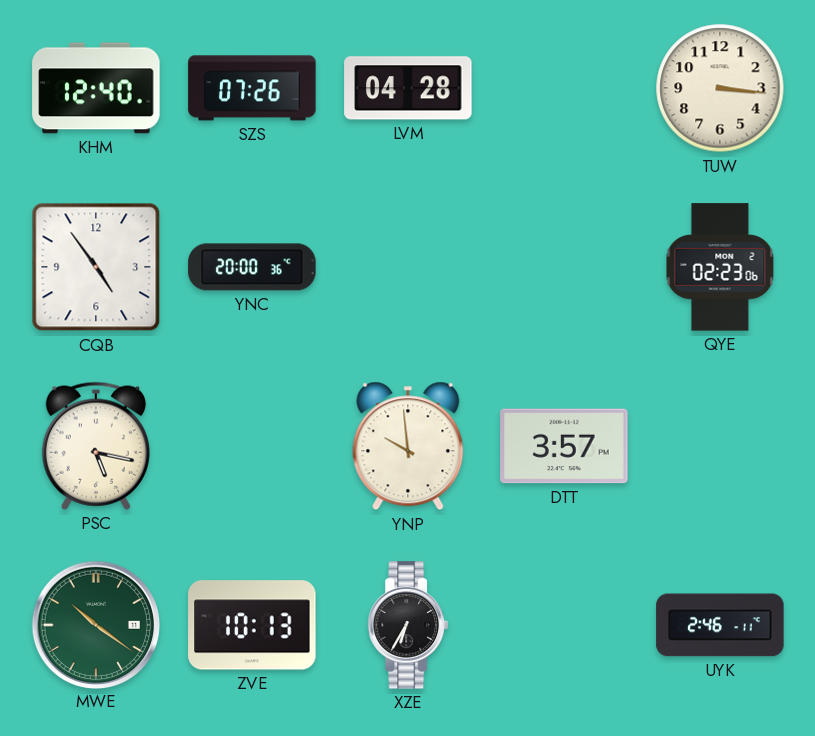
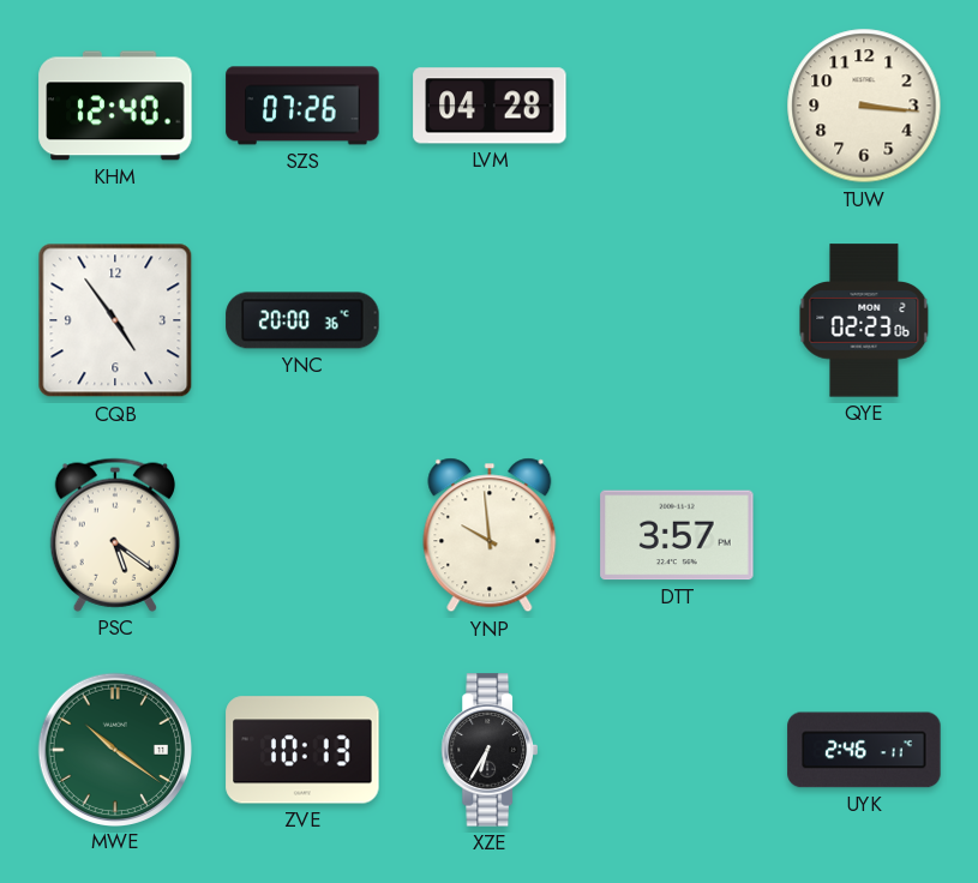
PSC: 5:17 -> 5:21 (115, 535)
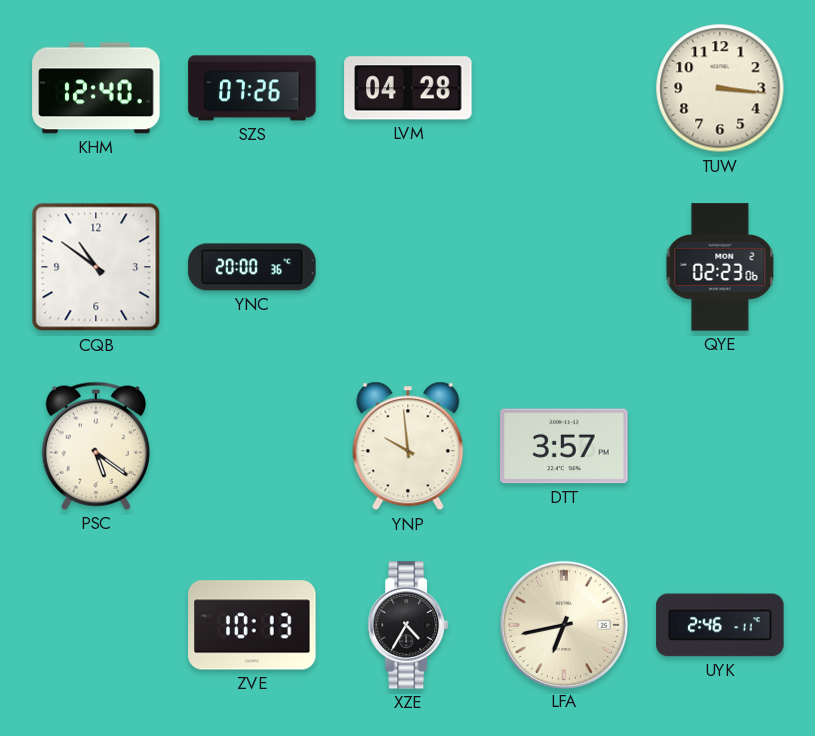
CQB: 4:54 -> 10:51 (96, 267)
MWE: 10:21 -> none (114, 749)
XZE: 6:35 -> 4:35 (408, 625)
LFA: none -> 6:43 (563, 624)
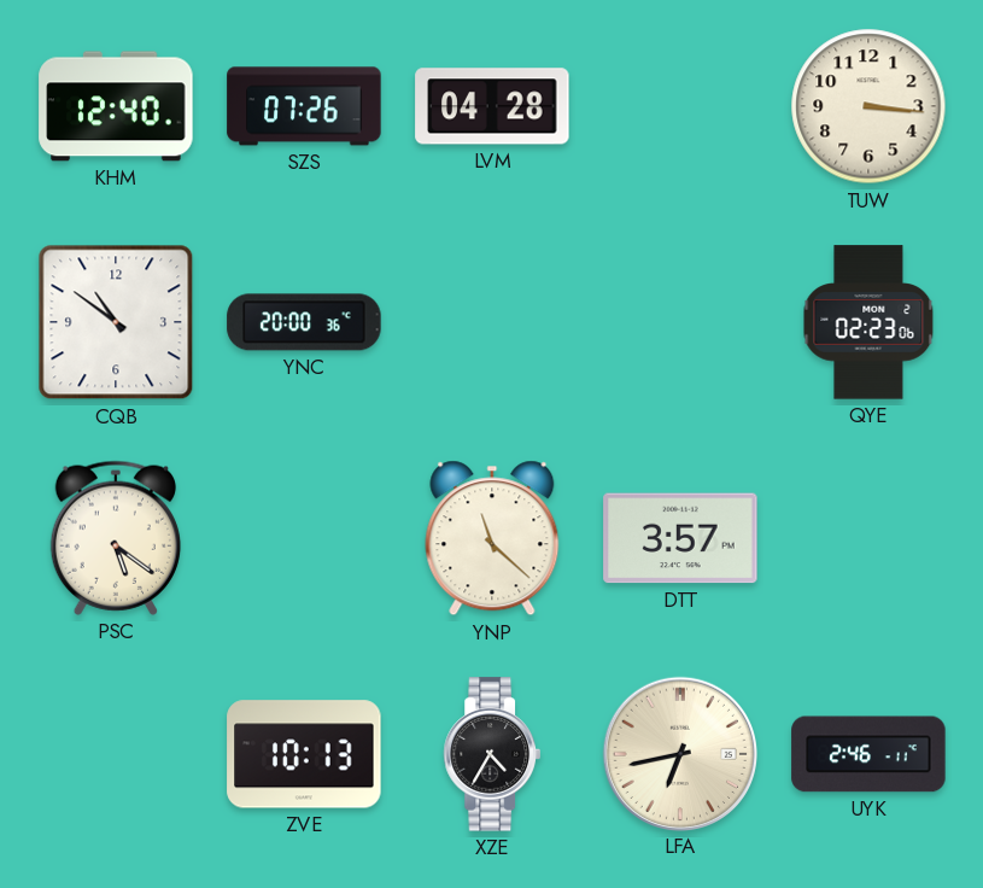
YNP: 9:59 -> 11:22 (492, 538)
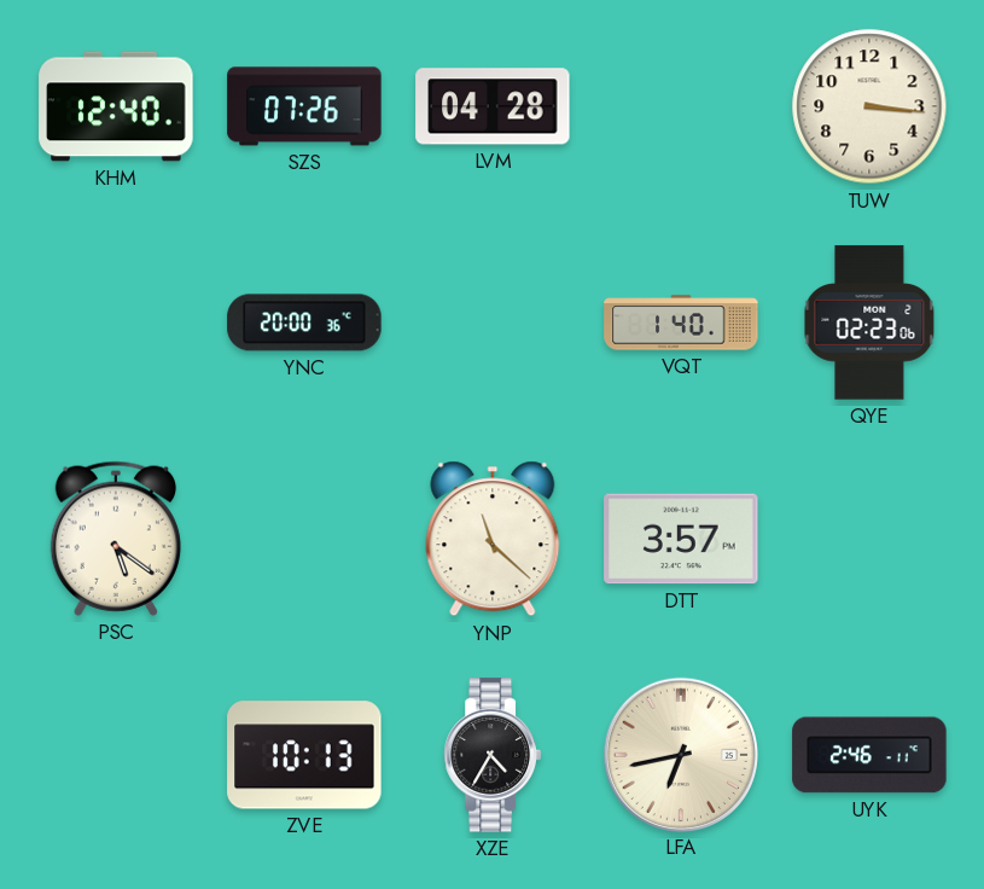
CQB: 10:51 -> none (116, 322)
VQT: none -> 1:40 (681, 323)
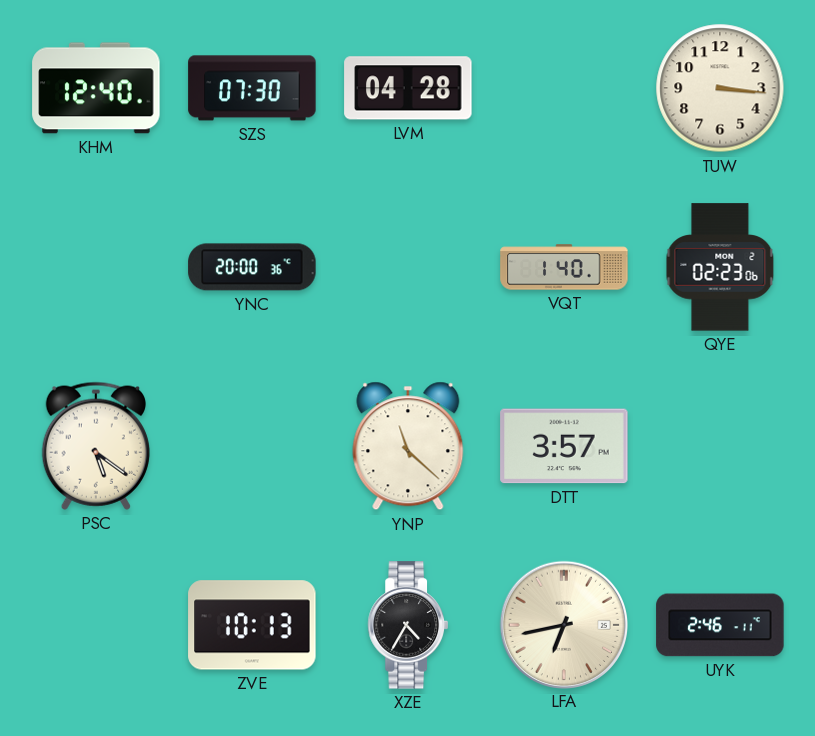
SZS: 07:26 -> 07:30 (252, 88)
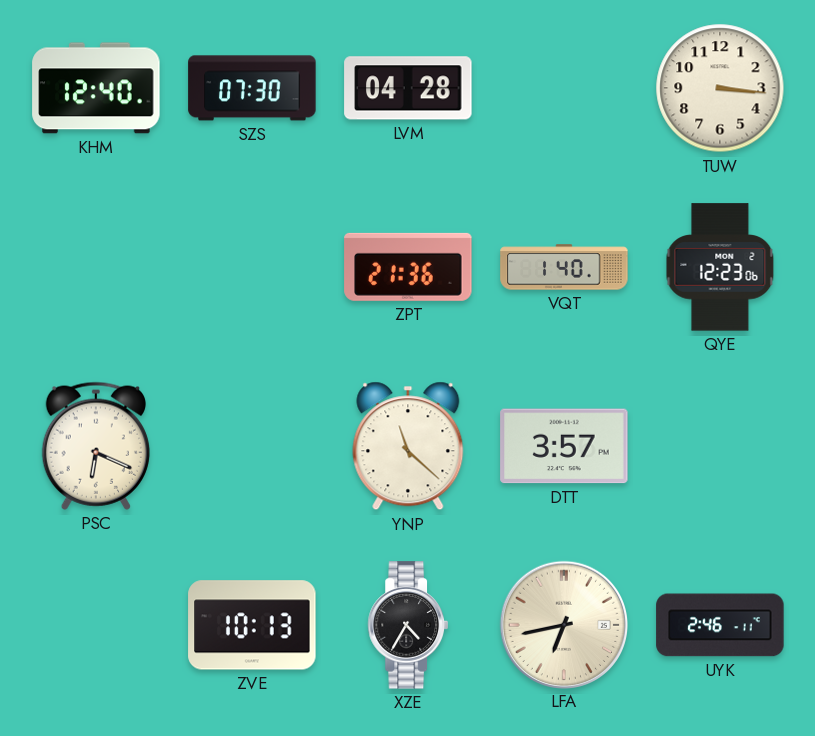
YNC: 20:00 -> none (252, 267)
ZPT: none -> 21:36 (408, 267)
QYE: 02:23 -> 12:23 (720, 267)
PSC: 5:21 -> 6:19 (96, 446)
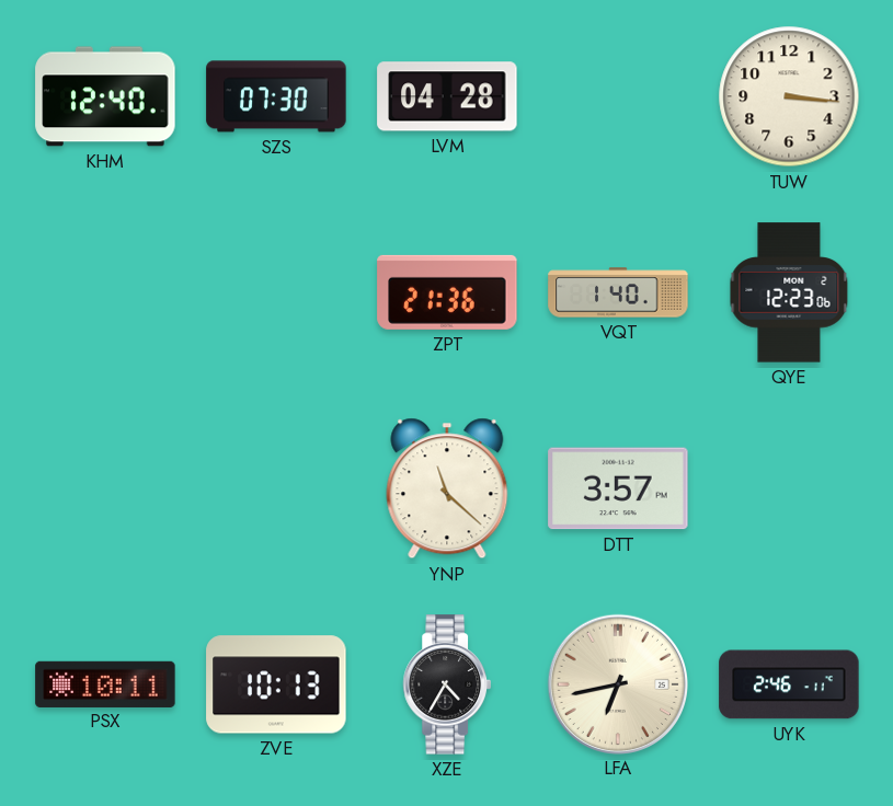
PSC: 6:19 -> none (96, 446)
PSX: none -> 10:11 (105, 683)
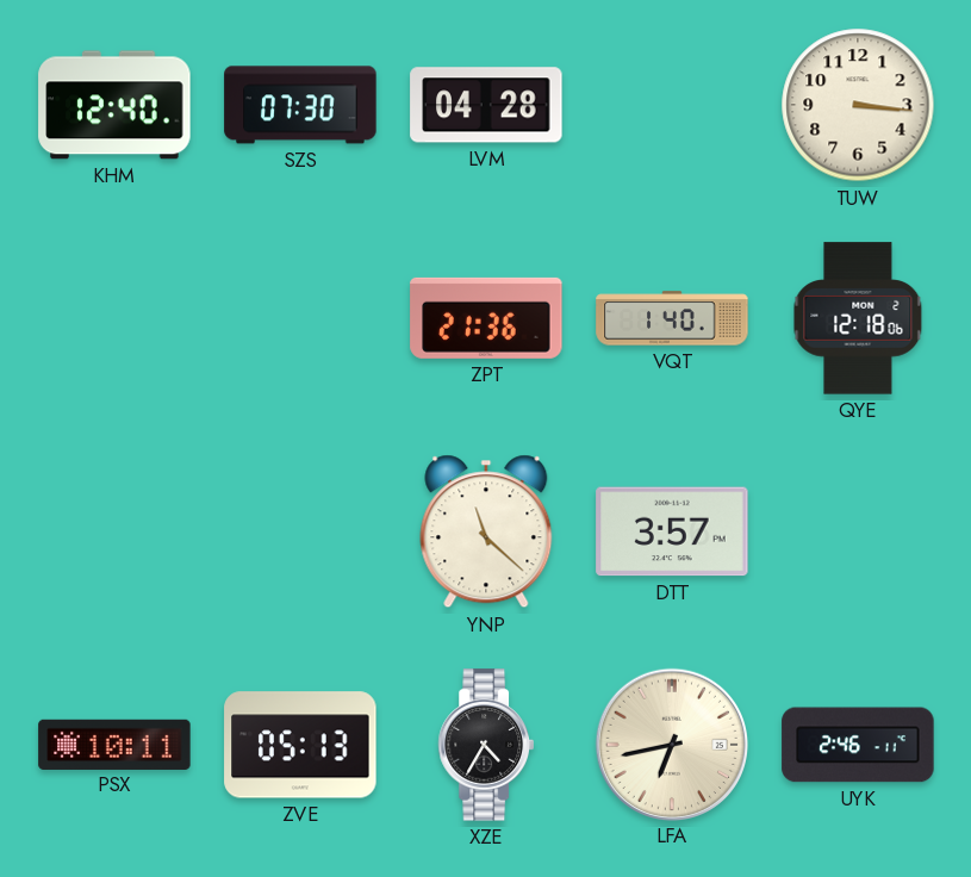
QYE: 12:23 -> 12:18 (858, 318)
ZVE: 10:13 -> 05:13 (300, 745)
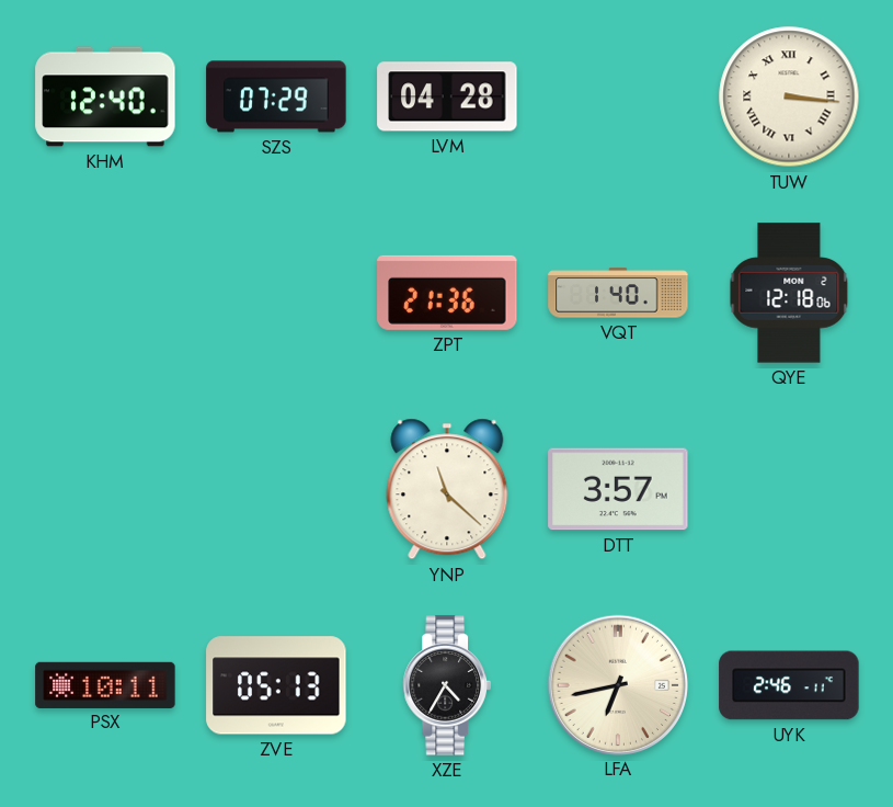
SZS: 07:30 -> 07:29 (276, 96)
TUW numerals: Arabic -> Roman (789, 96)
